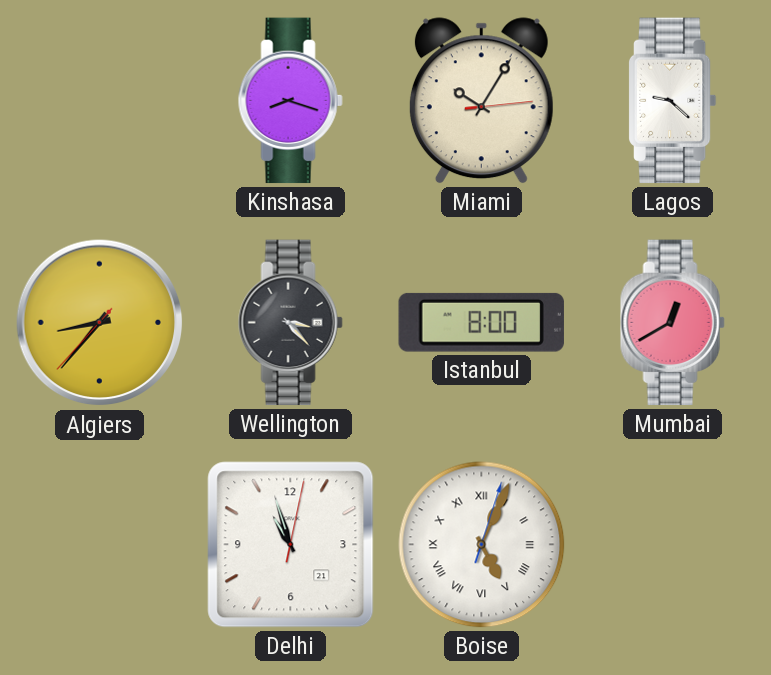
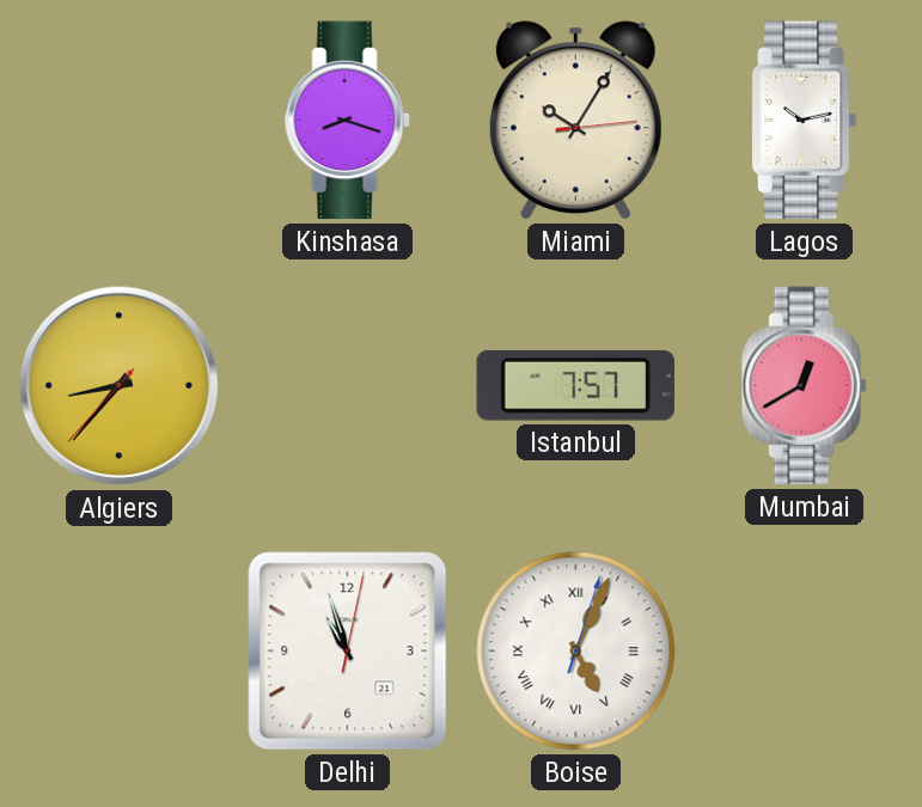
Lagos: 9:22 -> 10:13 (804, 121)
Wellington: 3:23 -> none (290, 323)
Istanbul: 8:00 -> 7:57 (575, 385)
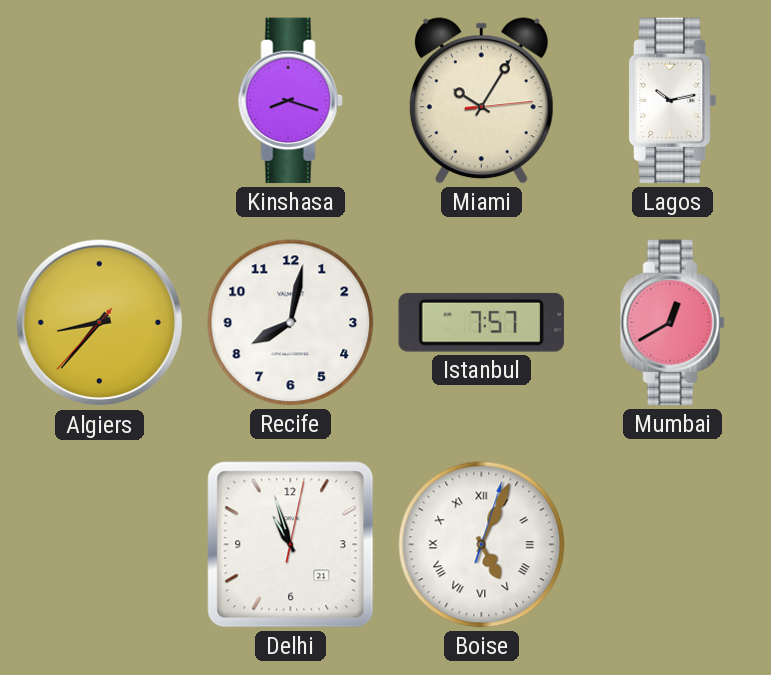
Recife: none -> 8:02 (291, 323)
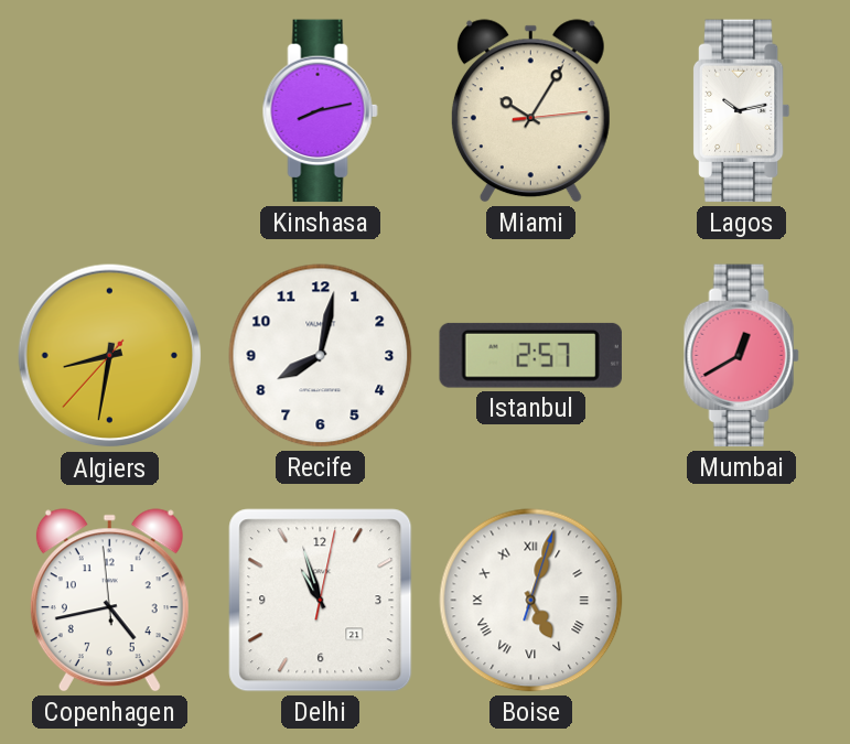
Kinshasa: 8:18 -> 8:13 (320, 111)
Algiers: 8:36 -> 8:31 (110, 356)
Istanbul: 7:57 -> 2:57 (530, 355)
Copenhagen: none -> 4:42 (109, 601)
Boise: 5:04 -> 5:03 (531, 601)
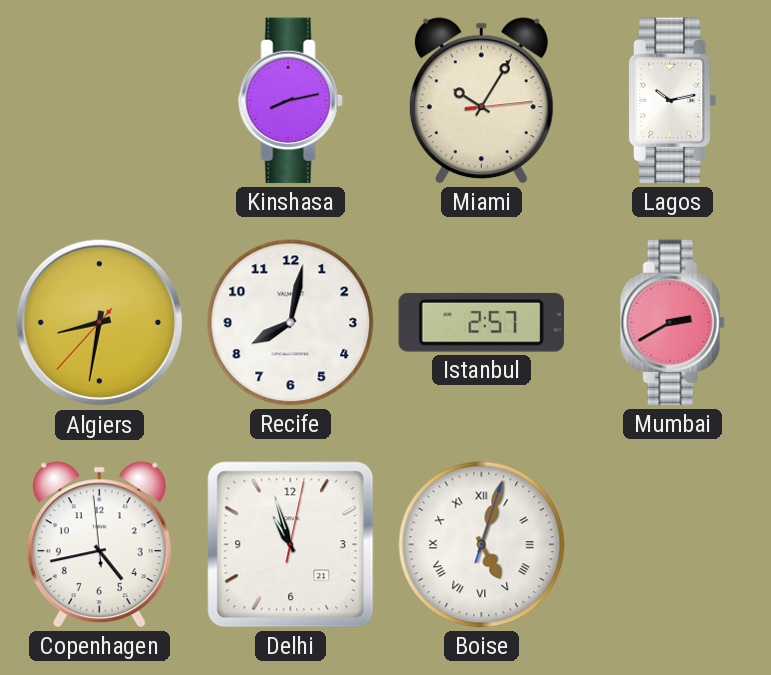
Mumbai: 12:40 -> 2:40 (672, 323)
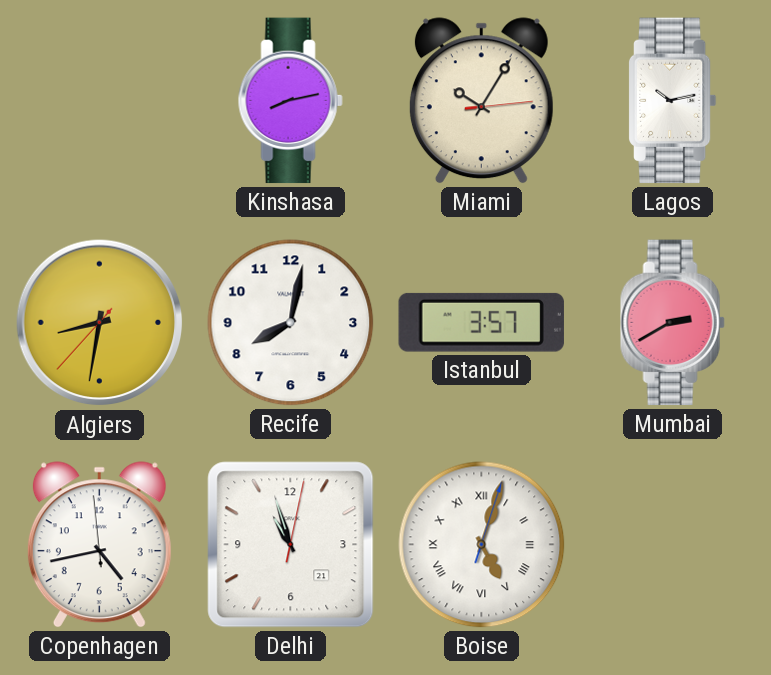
Istanbul: 2:57 -> 3:57 (481, 322)
